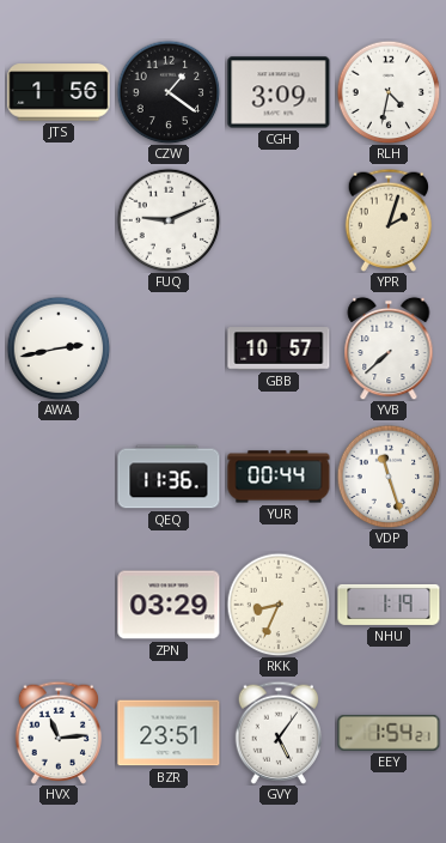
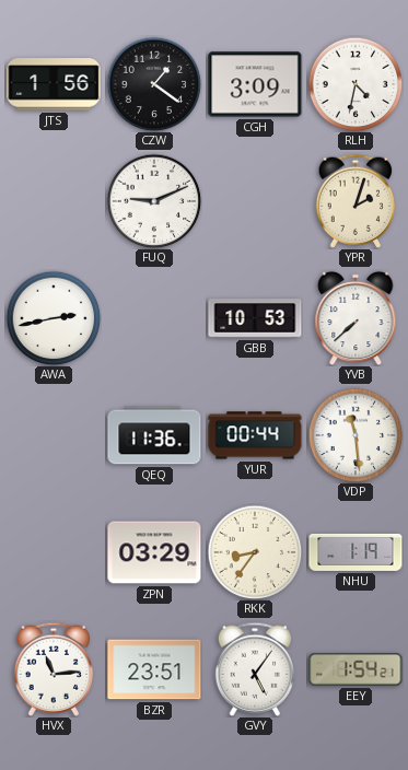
GBB: 10:57 -> 10:53 (255, 318)
VDP: 11:27 -> 11:29 (355, 435)
RKK: 8:34 -> 8:36 (255, 552)
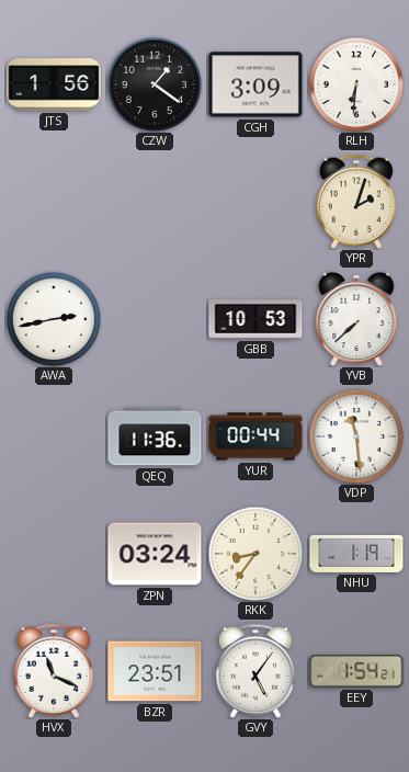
RLH: 4:32 -> 6:31 (356, 84)
FUQ: 9:11 -> none (154, 201)
ZPN: 03:29 -> 03:24 (155, 554)
HVX: 11:14 -> 11:19 (54, 671)
